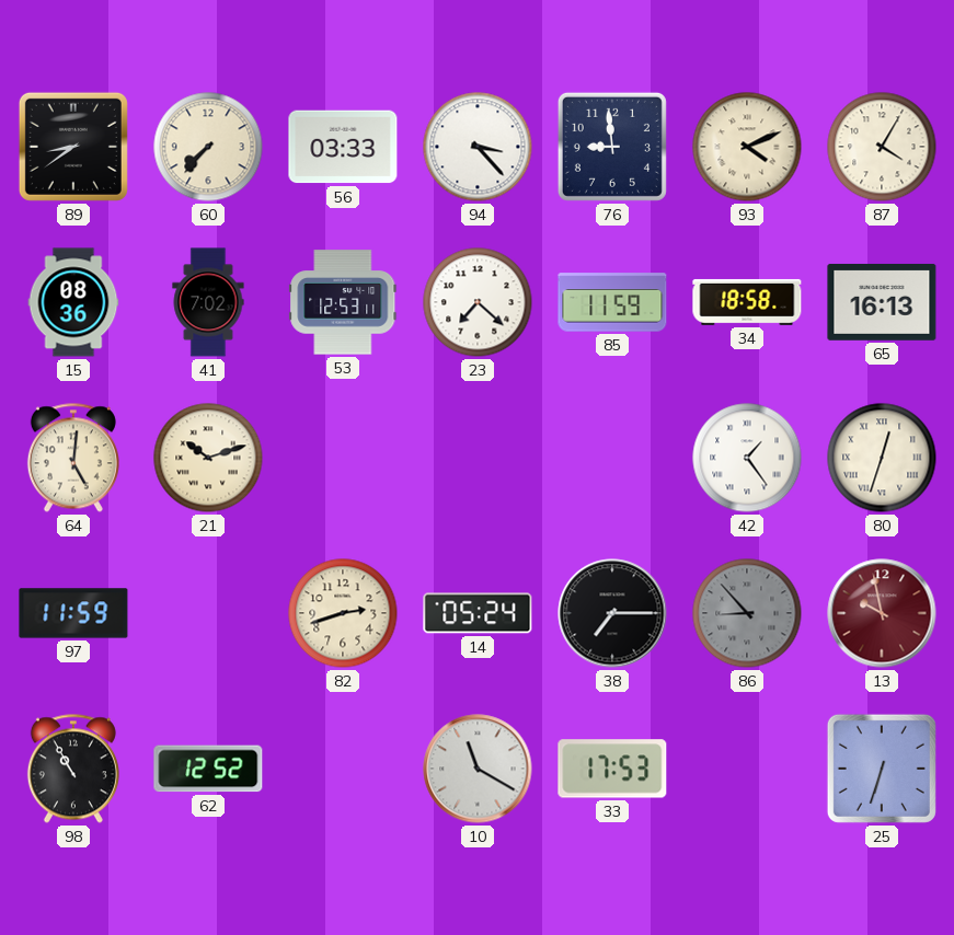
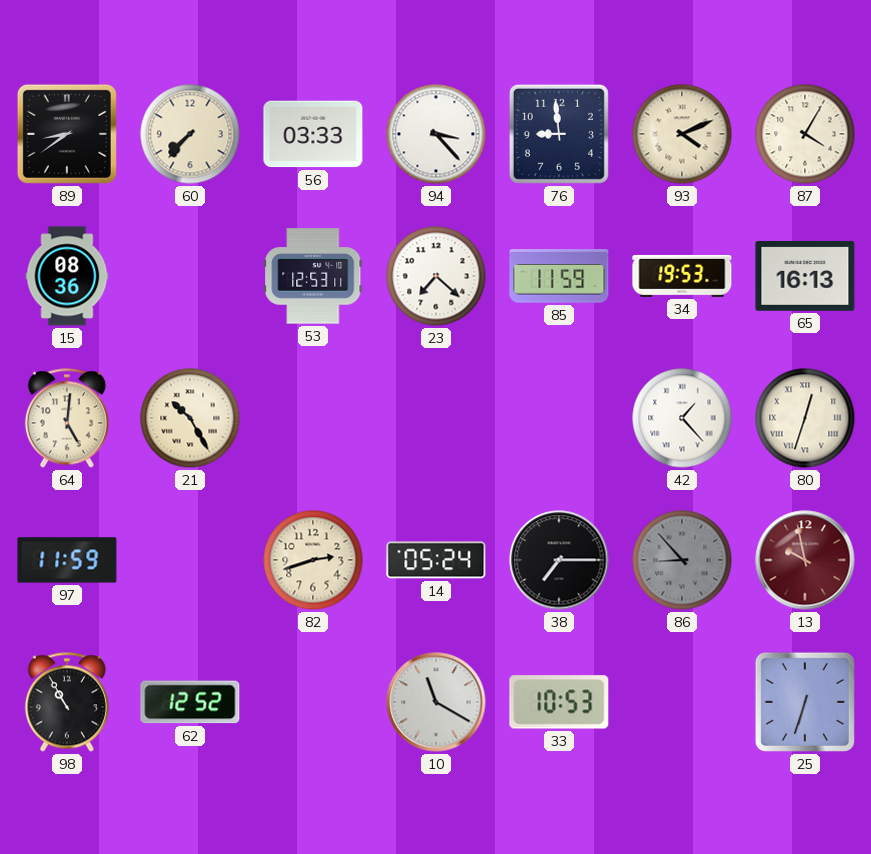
41: 7:02 -> none (208, 302)
34: 18:58 -> 19:53 (682, 276)
21: 10:12 -> 10:25 (190, 418)
42: 1:24 -> 1:23 (682, 418)
33: 17:53 -> 10:53 (559, 702)
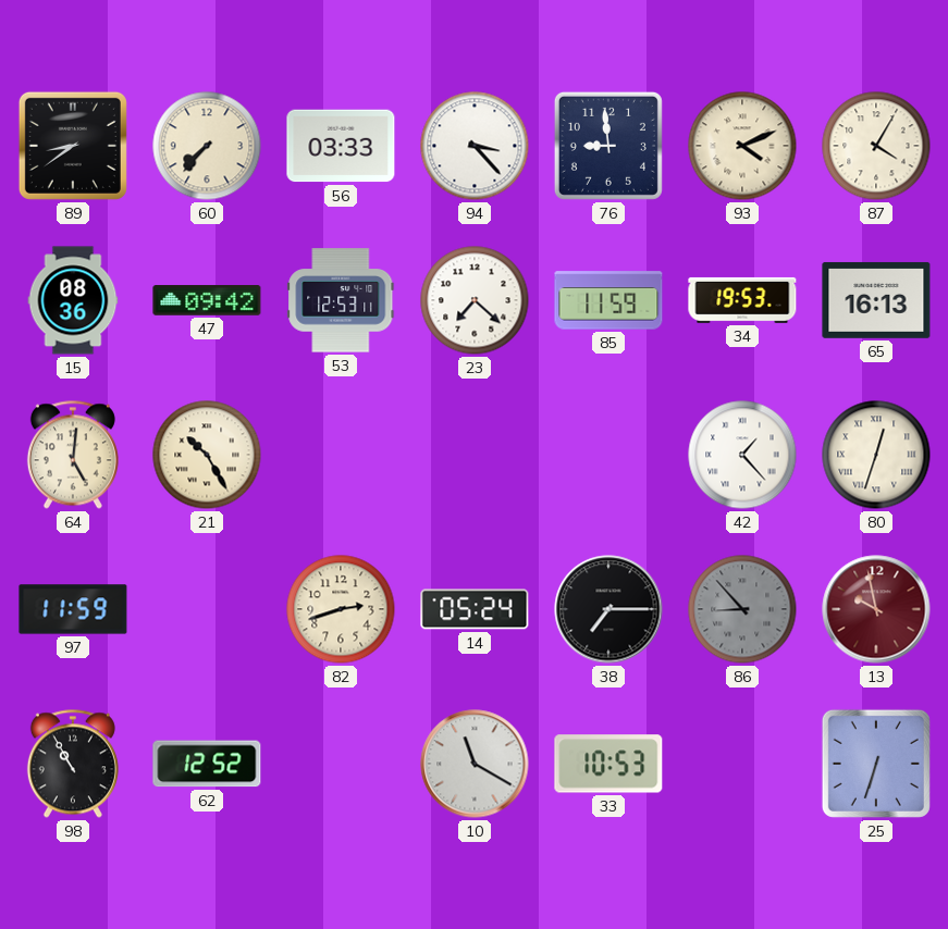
47: none -> 09:42 (207, 300)
